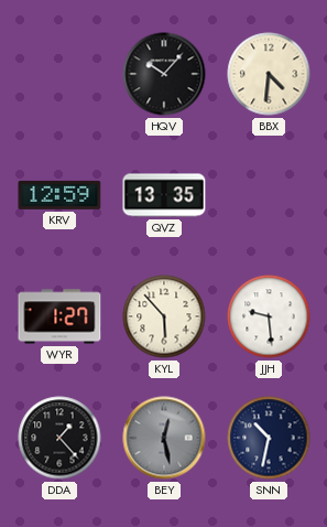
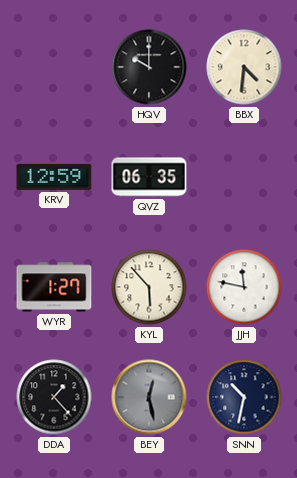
HQV: 10:07 -> 10:00 (149, 67)
QVZ: 13:35 -> 06:35 (149, 177)
JJH: 9:29 -> 11:47 (244, 287)
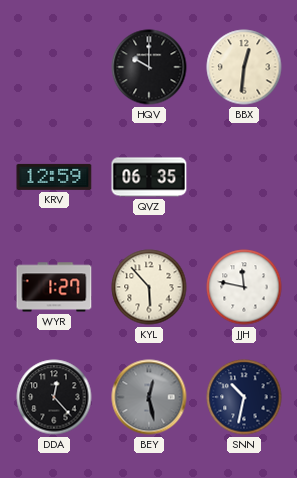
BBX: 4:31 -> 12:31 (244, 67)
DDA: 1:23 -> 12:23 (54, 397)
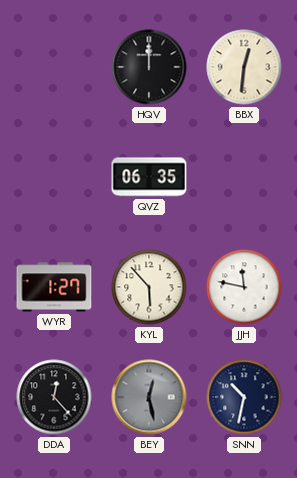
HQV: 10:00 -> 12:00 (149, 67)
KRV: 12:59 -> none (54, 177)
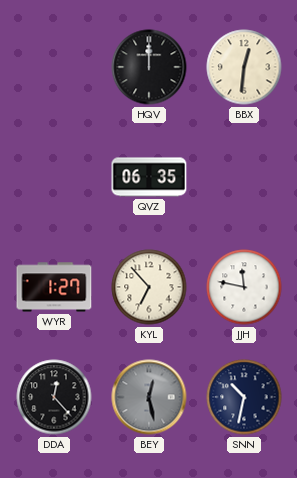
KYL: 5:53 -> 6:53 (149, 287)
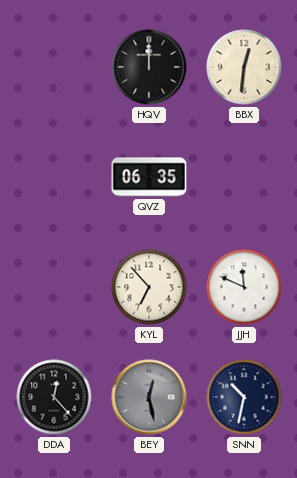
WYR: 1:27 -> none (54, 287)
JJH: 11:47 -> 11:49 (244, 287)
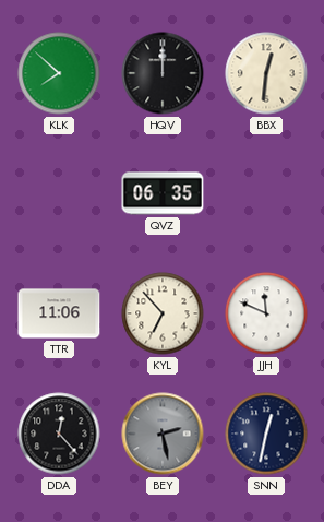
KLK: none -> 7:52 (59, 73)
TTR: none -> 11:06 (59, 313)
BEY: 12:28 -> 2:28 (163, 434)
SNN: 10:32 -> 12:32 (266, 434)
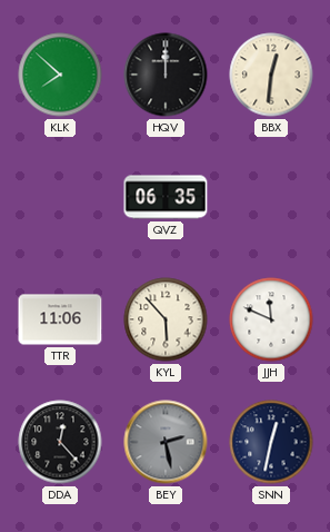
KYL: 6:53 -> 5:53 (166, 319)
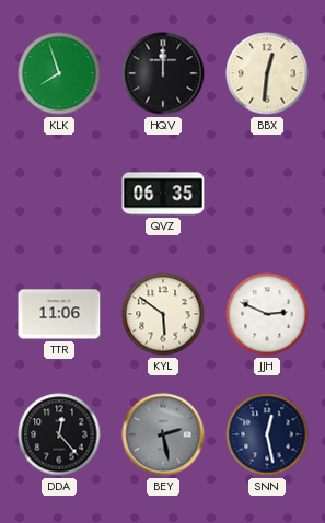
KLK: 7:52 -> 7:57 (59, 73)
KYL: 5:53 -> 5:51 (163, 314)
JJH: 11:49 -> 2:49 (267, 314)
SNN: 12:32 -> 12:28 (267, 434)
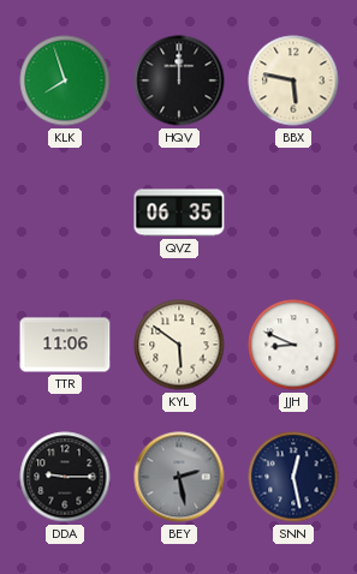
BBX: 12:31 -> 5:47 (293, 80)
JJH: 2:49 -> 8:49 (293, 345)
DDA: 12:23 -> 9:15 (65, 477)
